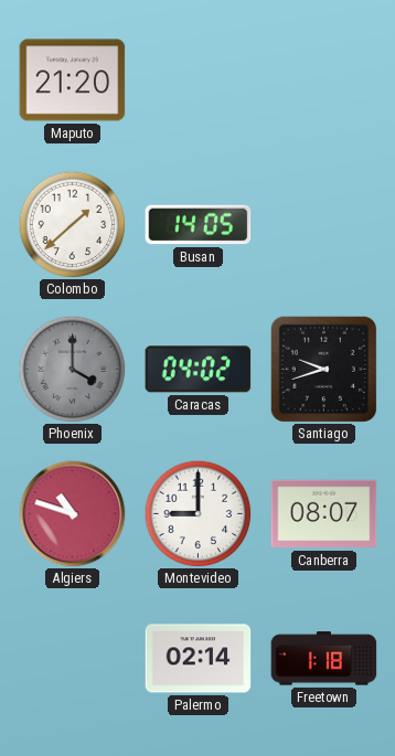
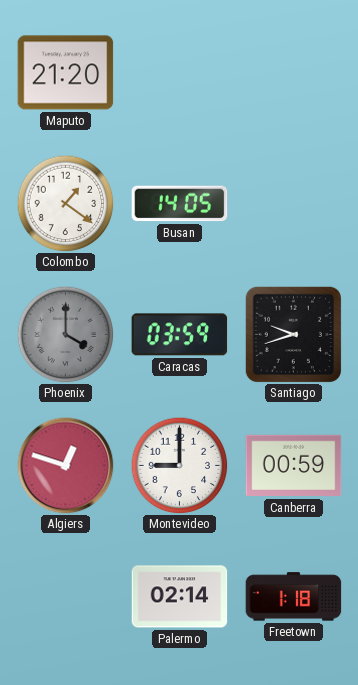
Colombo: 1:38 -> 1:21 (65, 203)
Caracas: 04:02 -> 03:59 (180, 335)
Algiers: 10:48 -> 12:48 (66, 466)
Canberra: 08:07 -> 00:59 (294, 466)
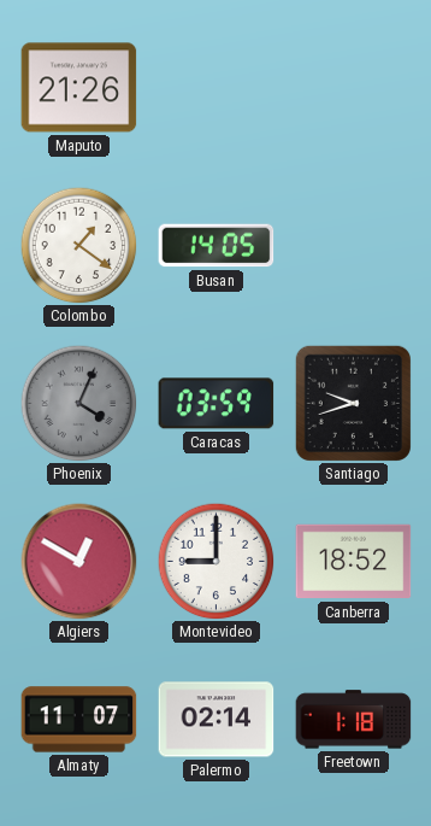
Maputo: 21:20 -> 21:26 (79, 88)
Phoenix: 4:00 -> 4:04 (78, 403)
Algiers: 12:48 -> 12:50 (79, 562)
Canberra: 00:59 -> 18:52 (354, 562)
Almaty: none -> 11:07 (79, 720)
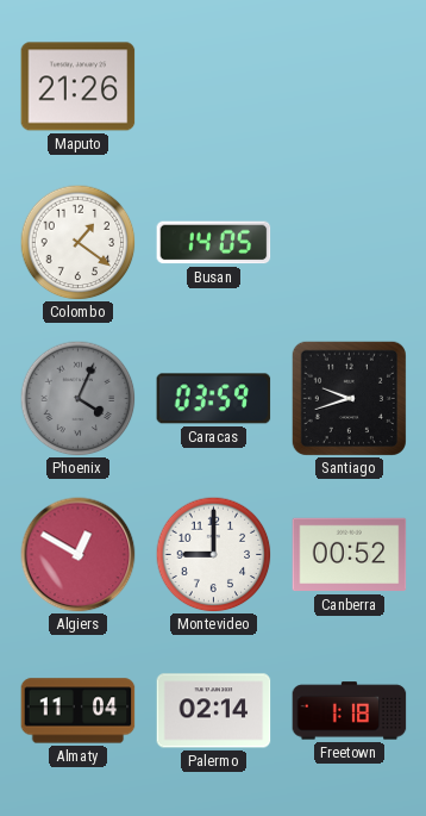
Canberra: 18:52 -> 00:52 (350, 555)
Almaty: 11:07 -> 11:04 (79, 711)
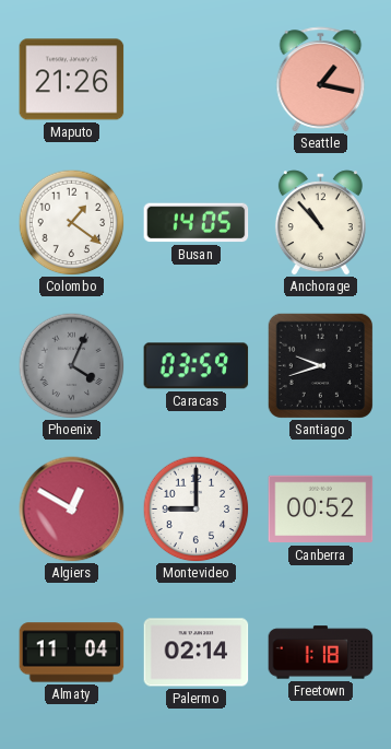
Seattle: none -> 1:17 (321, 80)
Anchorage: none -> 10:53 (320, 223)
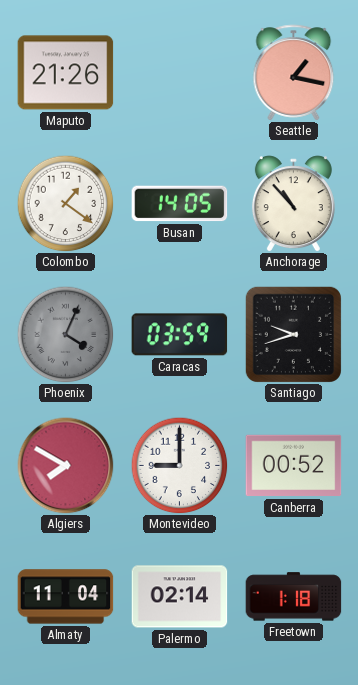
Algiers: 12:50 -> 7:50 (66, 466)
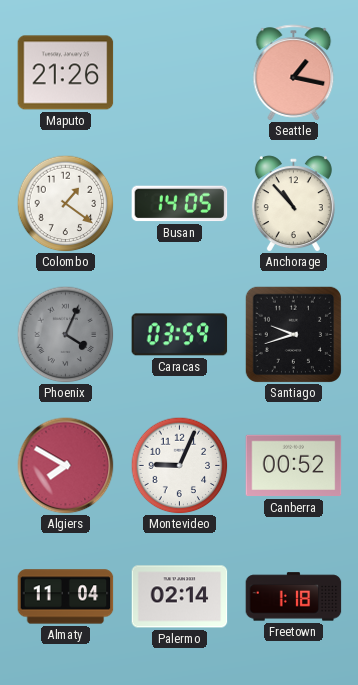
Montevideo: 9:00 -> 9:04 (179, 465)
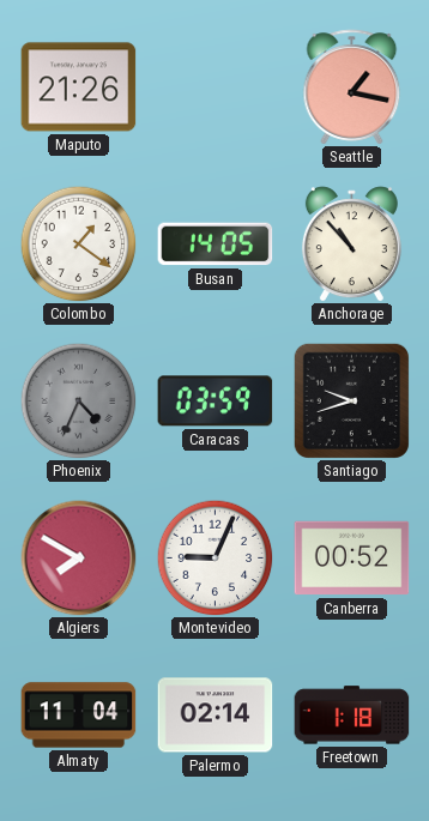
Phoenix: 4:04 -> 4:34 (78, 400)
